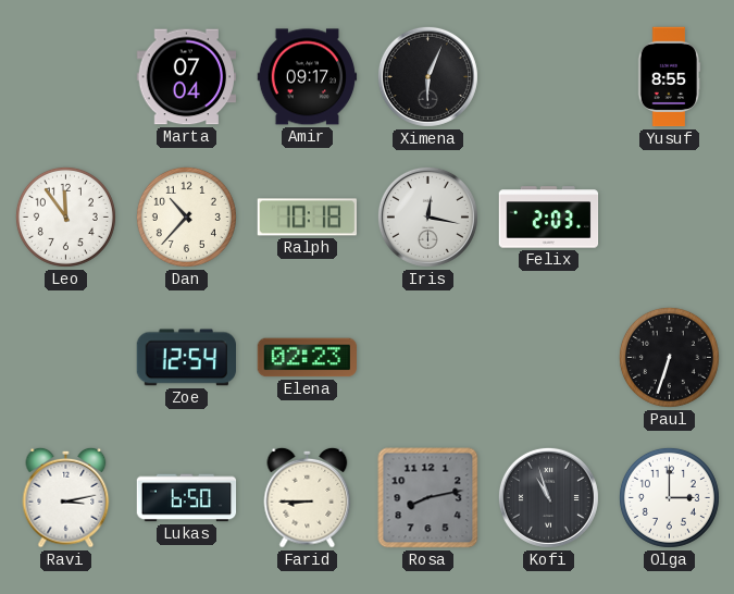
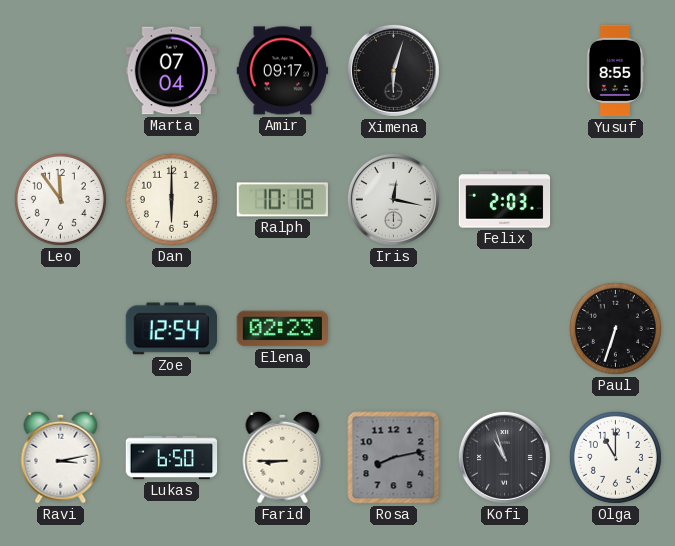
Ximena: 6:04 -> 6:03 (393, 70)
Dan: 10:37 -> 6:00 (171, 199)
Olga: 3:00 -> 11:00 (615, 457)
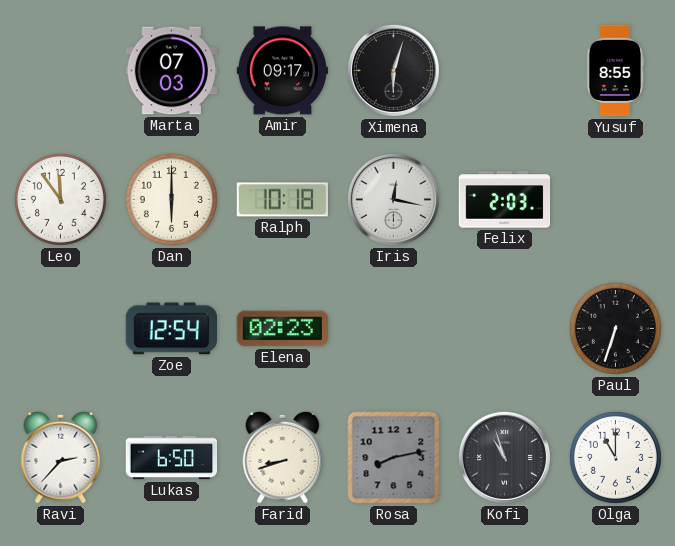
Marta: 07:04 -> 07:03 (172, 71)
Ravi: 3:13 -> 2:37 (61, 457)
Farid: 8:45 -> 8:42 (283, 457)
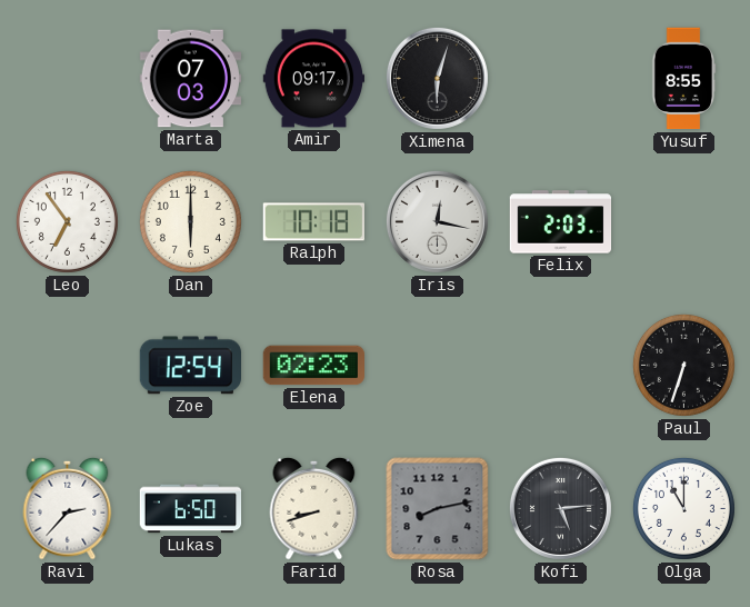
Leo: 11:54 -> 6:54 (67, 221)
Kofi: 10:57 -> 5:14 (560, 508)
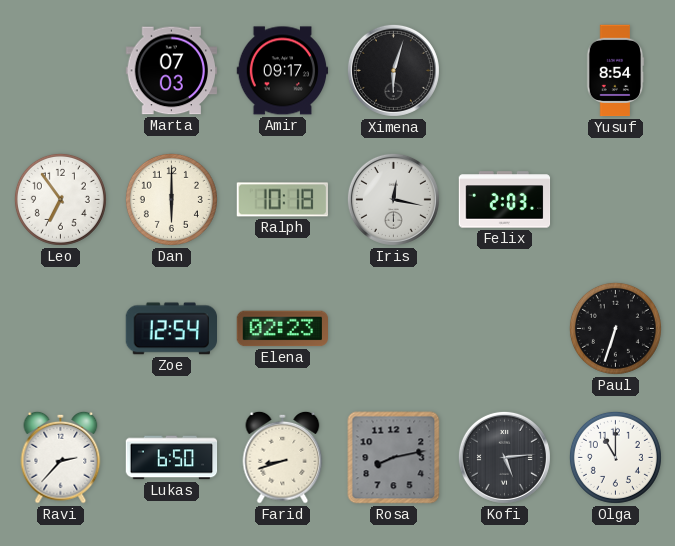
Yusuf: 8:55 -> 8:54 (615, 71)
